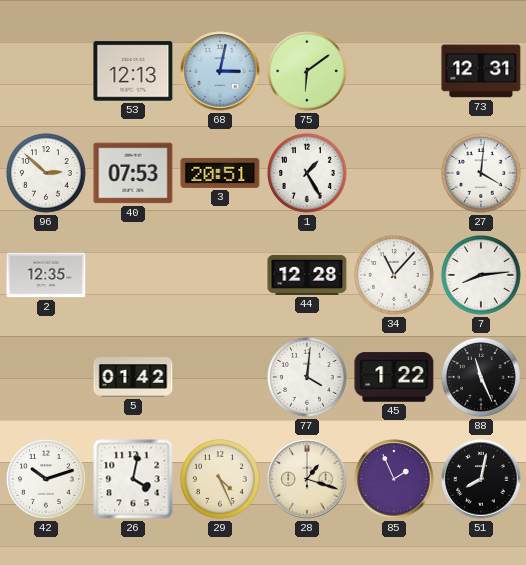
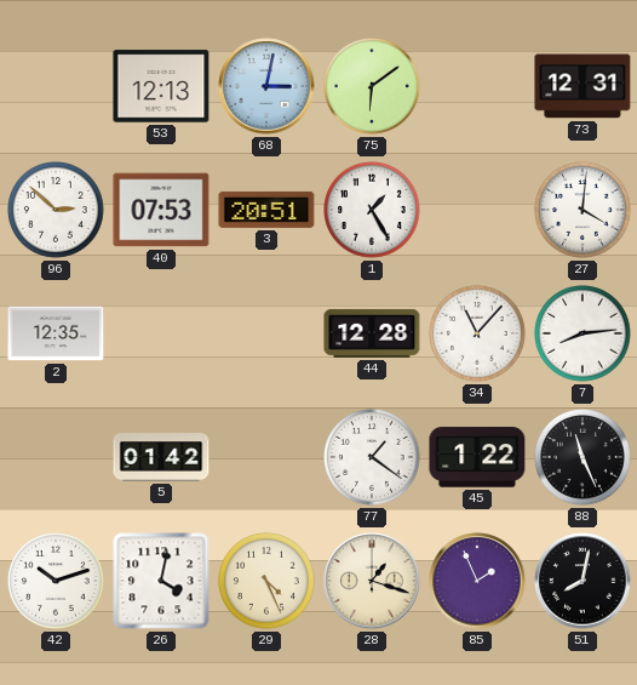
77: 4:01 -> 1:21 (373, 458)
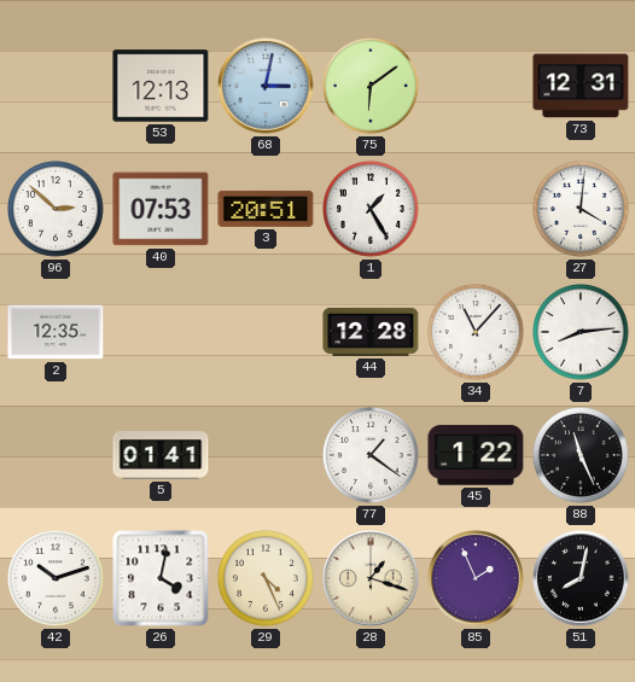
5: 01:42 -> 01:41 (161, 455)
